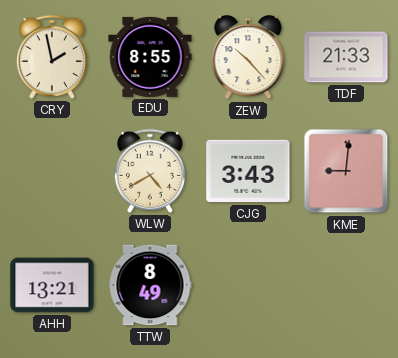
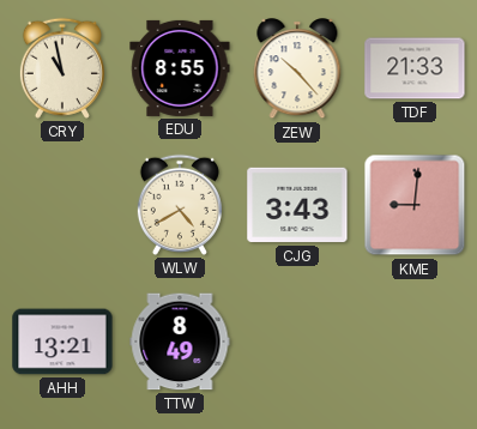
CRY: 1:58 -> 10:58 (62, 68)
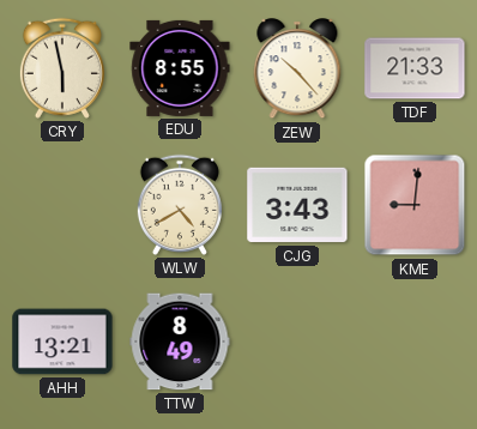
CRY: 10:58 -> 5:58 (62, 68)
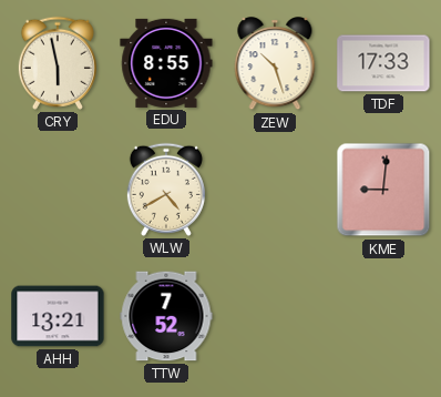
ZEW: 10:23 -> 10:27 (275, 64)
TDF: 21:33 -> 17:33 (383, 63)
CJG: 3:43 -> none (297, 205)
TTW: 8:49 -> 7:52 (166, 316)
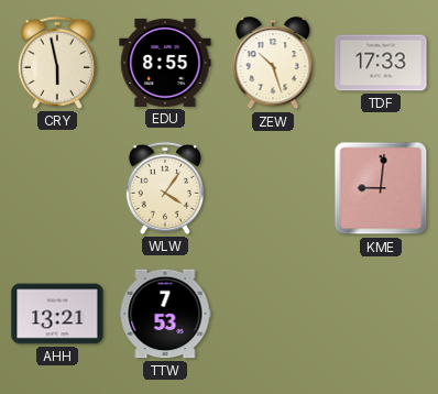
WLW: 4:40 -> 4:06 (165, 188)
TTW: 7:52 -> 7:53 (165, 314)
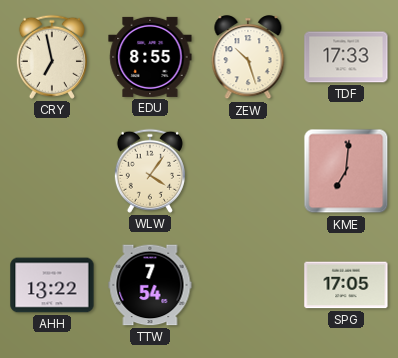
CRY: 5:58 -> 6:58 (52, 57)
KME: 9:01 -> 7:01 (346, 171)
AHH: 13:21 -> 13:22 (52, 285)
TTW: 7:53 -> 7:54 (150, 285)
SPG: none -> 17:05 (346, 285)
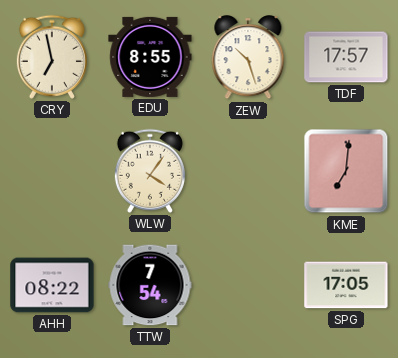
TDF: 17:33 -> 17:57 (346, 57)
AHH: 13:22 -> 08:22 (52, 285)
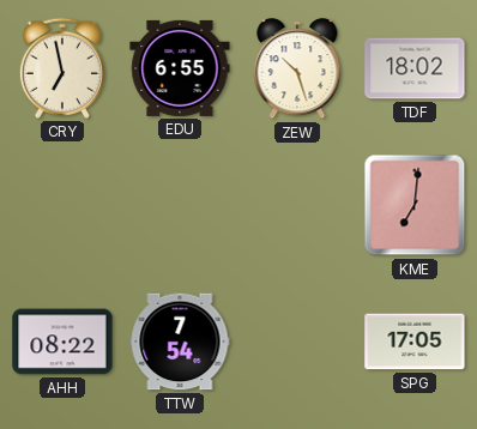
EDU: 8:55 -> 6:55 (180, 68)
TDF: 17:57 -> 18:02 (415, 68)
WLW: 4:06 -> none (150, 171)
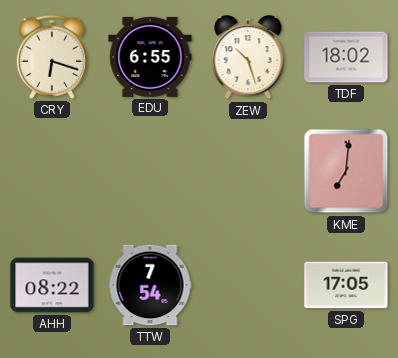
CRY: 6:58 -> 6:18 (52, 57)
